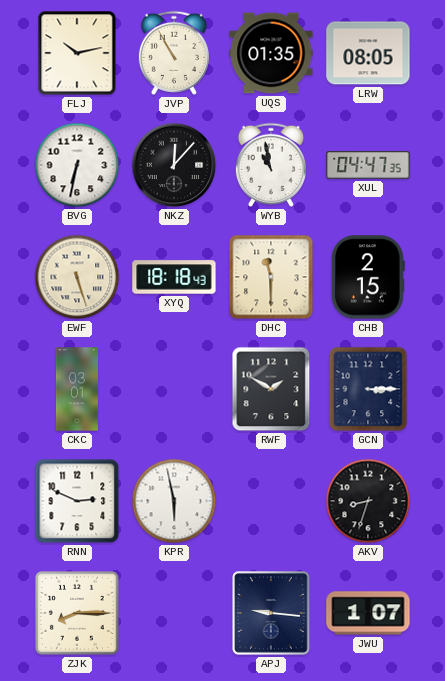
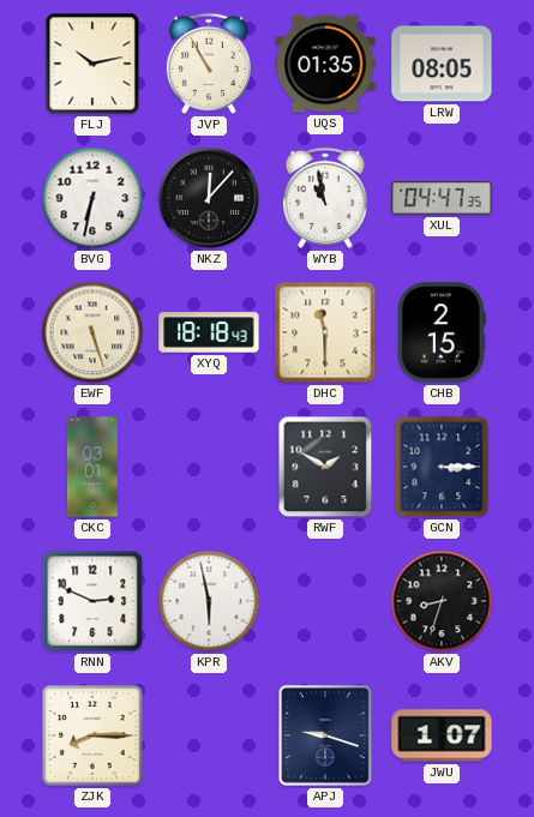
APJ: 9:16 -> 9:18 (325, 735)
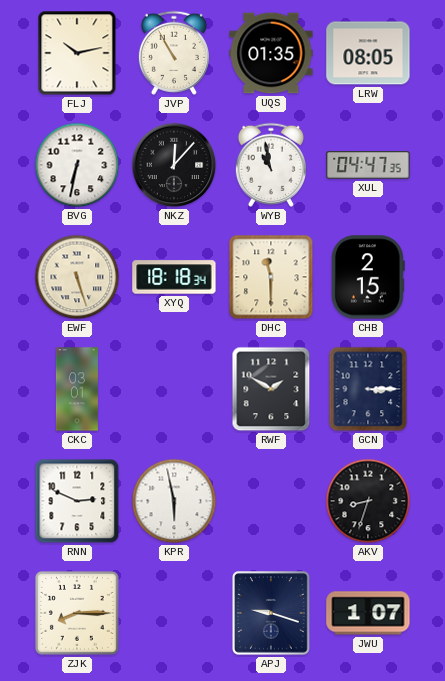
XYQ: 18:18:43 -> 18:18:34 (174, 277)
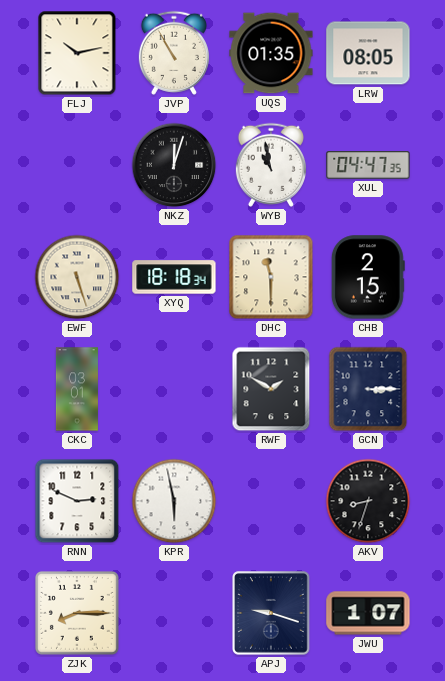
BVG: 6:32 -> none (77, 165)
NKZ: 12:07 -> 12:03 (174, 165)
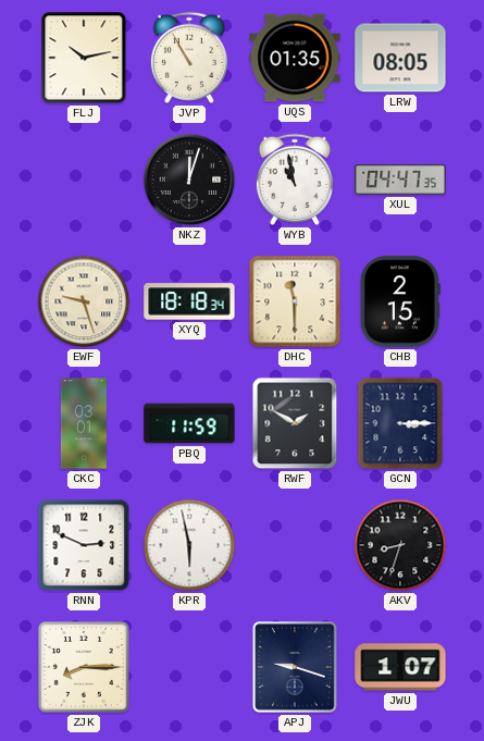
EWF: 5:27 -> 9:27 (84, 301)
PBQ: none -> 11:59 (189, 423)
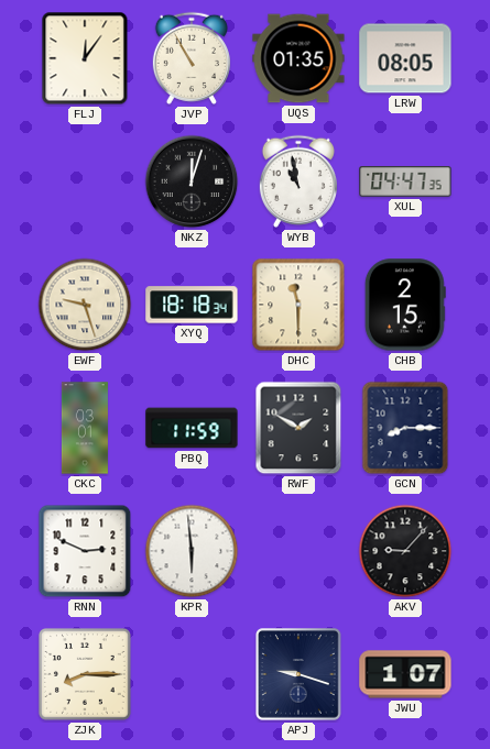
FLJ: 10:13 -> 12:06 (85, 58)
GCN: 3:15 -> 8:15 (405, 428)
KPR: 5:58 -> 5:59 (192, 551)
AKV: 8:33 -> 9:07 (405, 551)
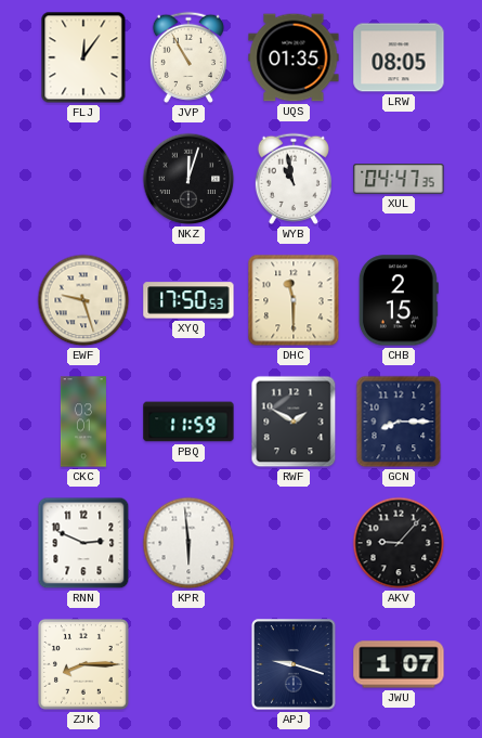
XYQ: 18:18 -> 17:50 (188, 300)
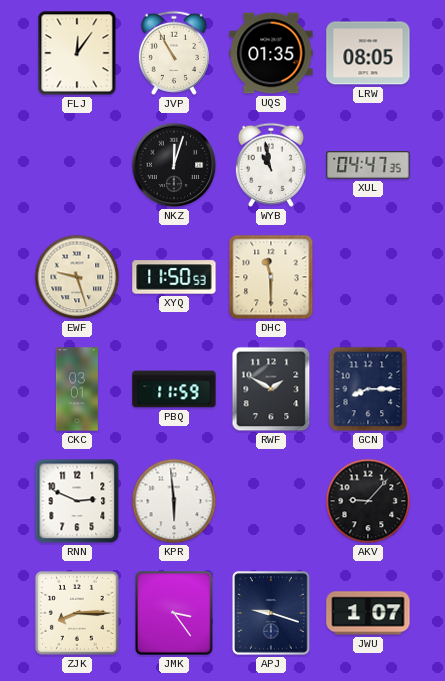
XYQ: 17:50 -> 11:50 (174, 277)
CHB: 2:15 -> none (399, 300)
JMK: none -> 3:24 (174, 613)
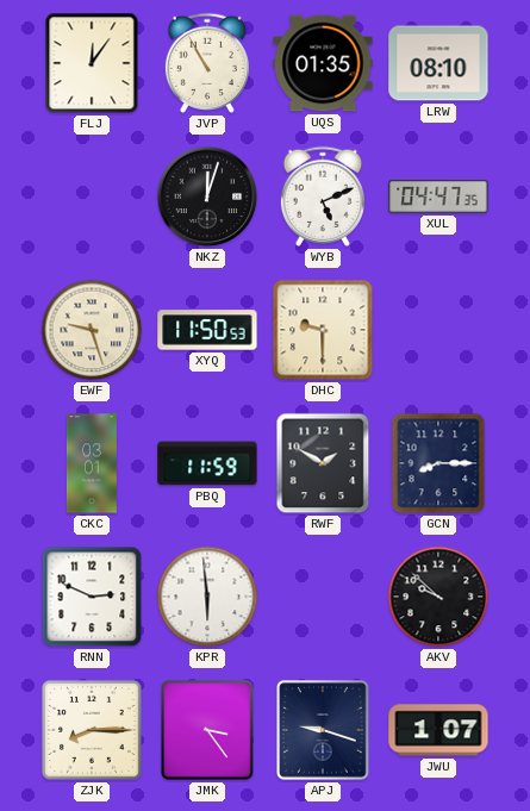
LRW: 08:05 -> 08:10 (438, 63)
WYB: 10:58 -> 5:11 (323, 196)
DHC: 11:30 -> 9:30 (323, 330)
AKV: 9:07 -> 9:52 (438, 597)
